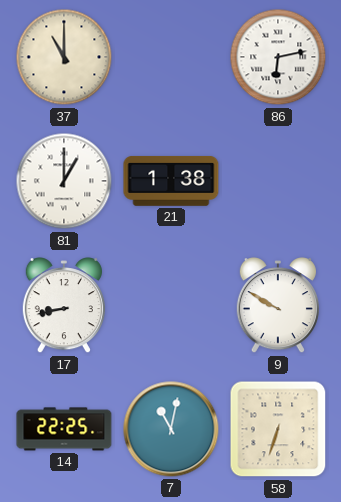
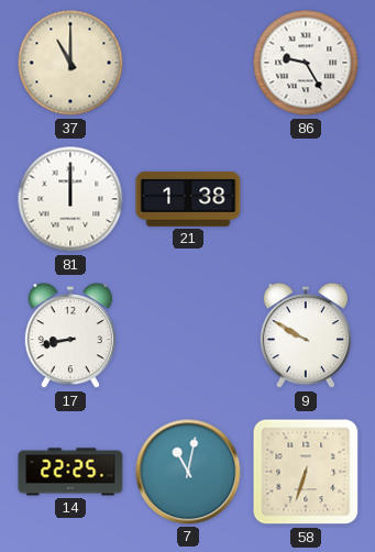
86: 6:13 -> 9:25 (306, 63)
81: 1:00 -> 12:00 (70, 199)
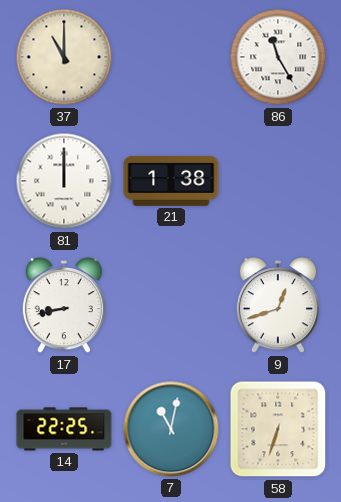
86: 9:25 -> 11:25 (278, 57)
9: 9:50 -> 12:42 (278, 306)
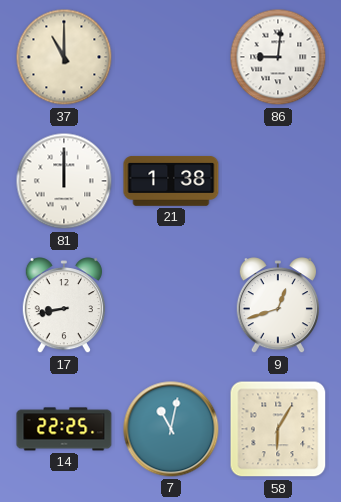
86: 11:25 -> 9:01 (278, 57)
58: 6:33 -> 6:05 (278, 429)
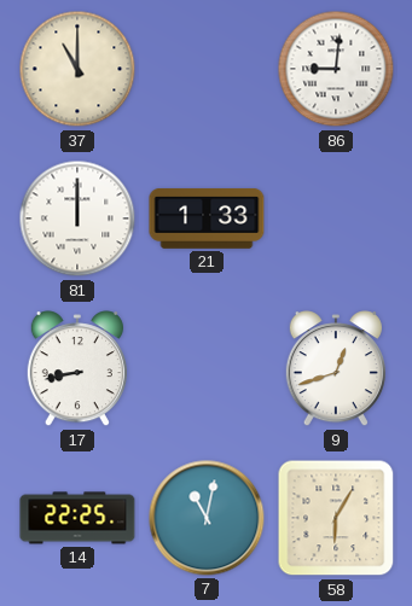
21: 1:38 -> 1:33 (207, 218)
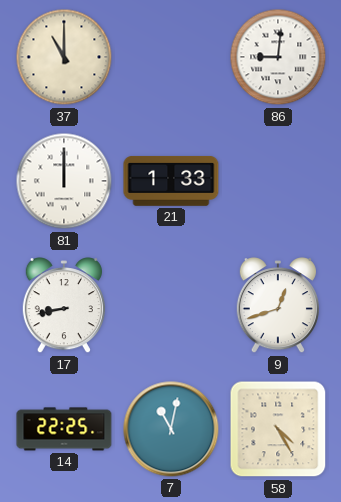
58: 6:05 -> 4:25 (278, 429)
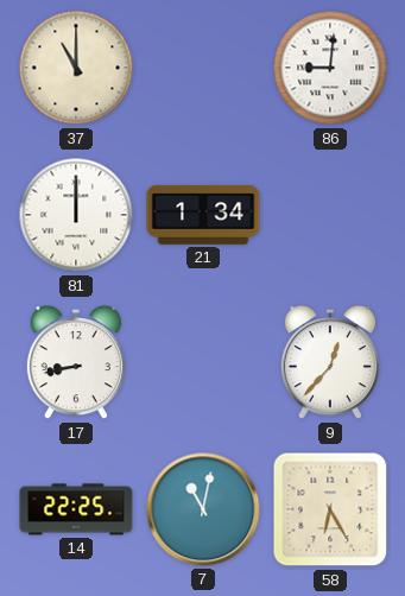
21: 1:33 -> 1:34 (203, 215)
9: 12:42 -> 12:37 (330, 363)
58: 4:25 -> 6:25 (330, 509)
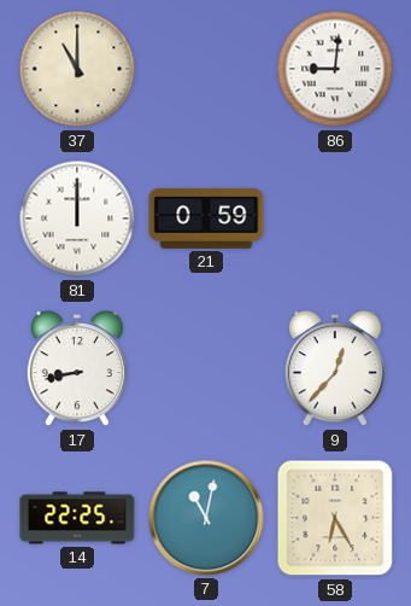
21: 1:34 -> 0:59 (206, 218)
